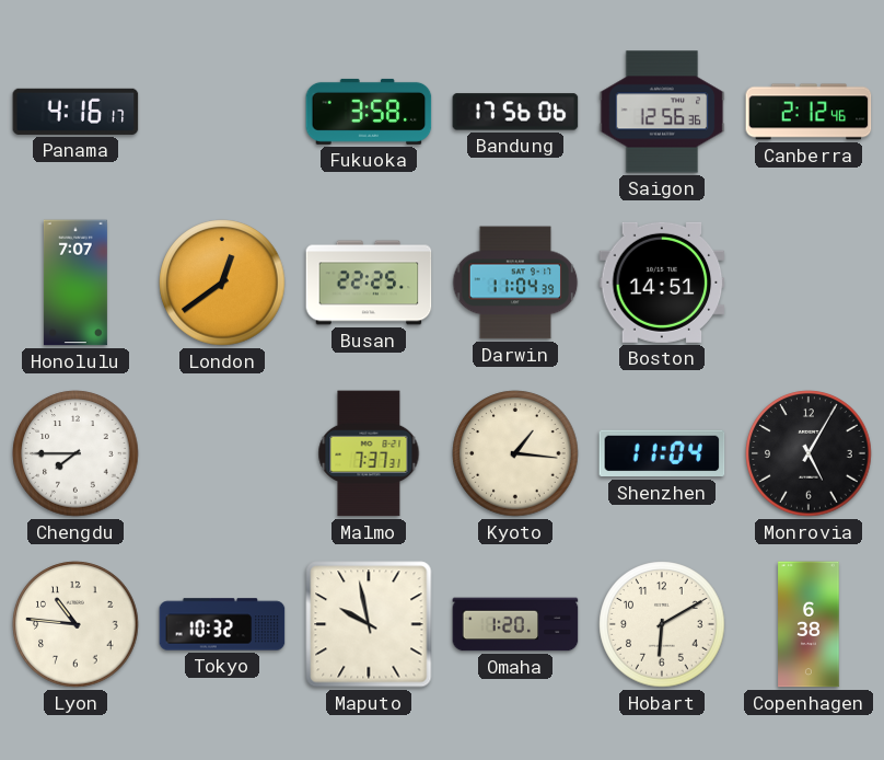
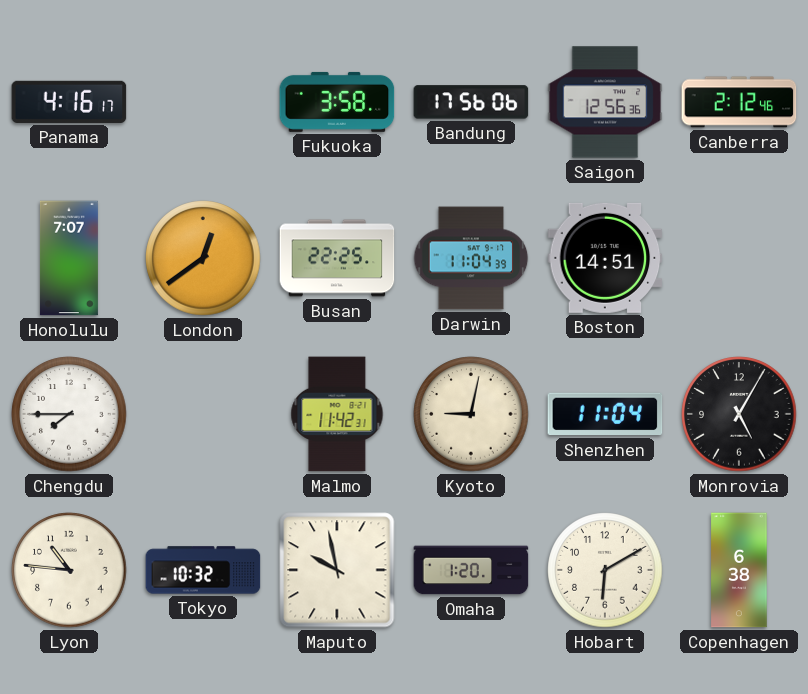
Malmo: 7:37 -> 11:42 (337, 414)
Kyoto: 1:16 -> 9:02 (471, 414)
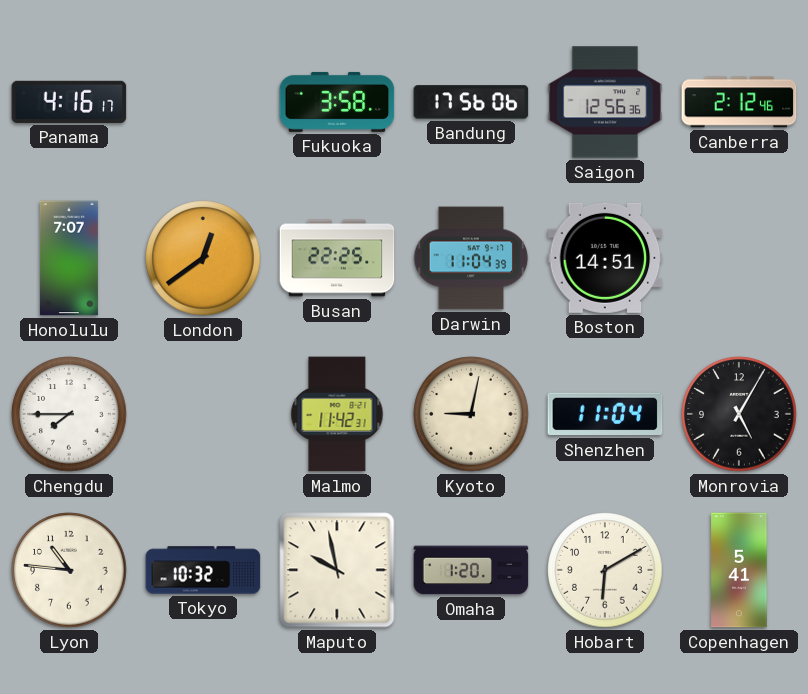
Copenhagen: 6:38 -> 5:41 (739, 570)
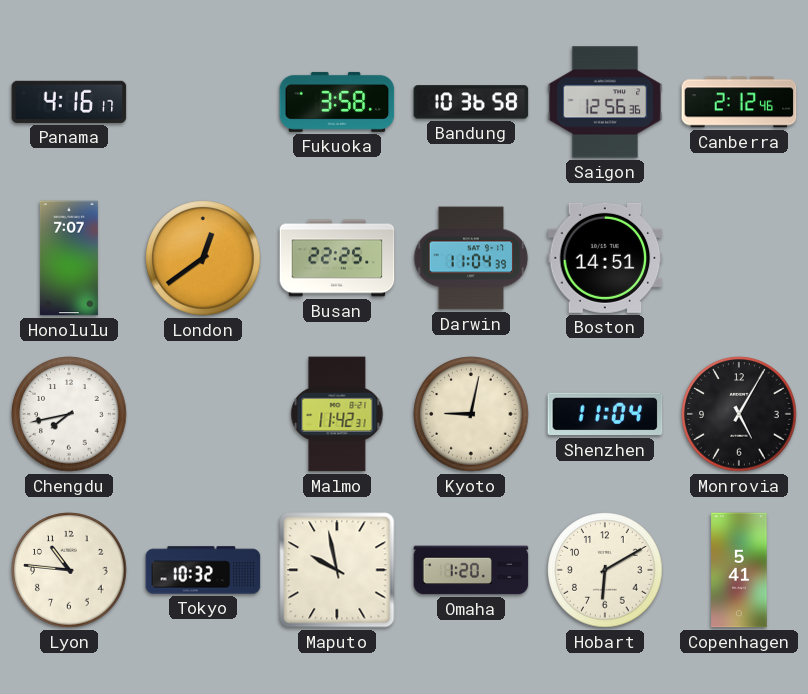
Bandung: 17:56 -> 10:36 (471, 102)
Chengdu: 7:45 -> 7:43 (69, 414)
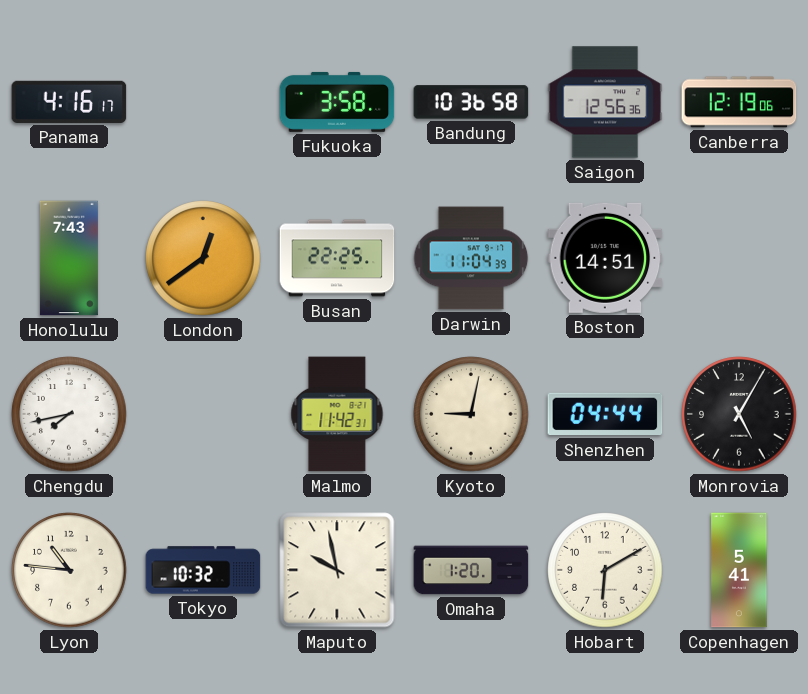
Canberra: 2:12 -> 12:19 (739, 102)
Honolulu: 7:07 -> 7:43 (69, 258)
Shenzhen: 11:04 -> 04:44 (605, 414)
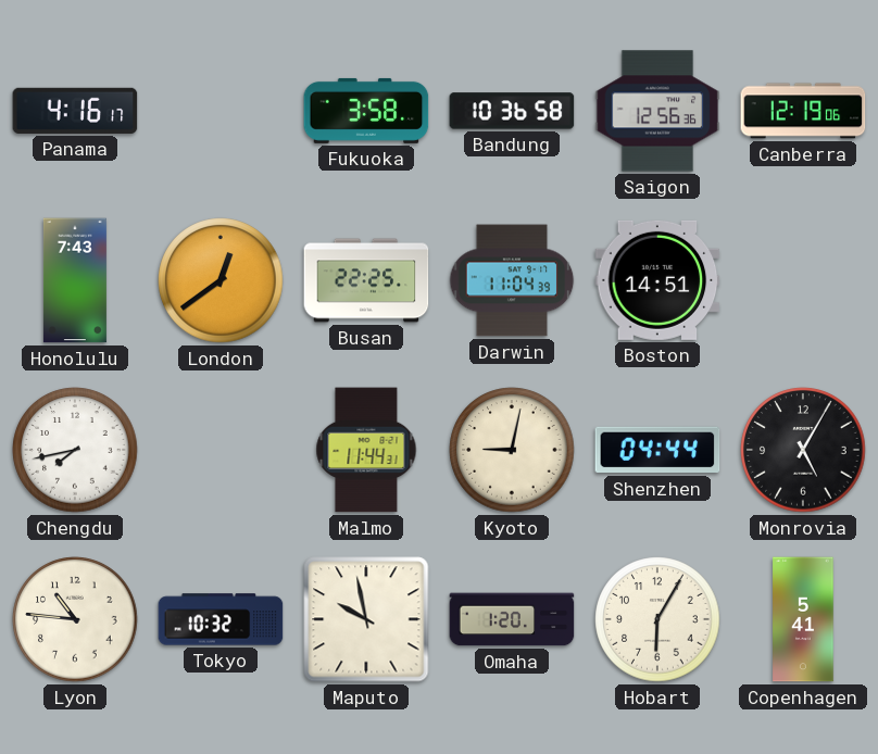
Malmo: 11:42 -> 11:44 (366, 450)
Hobart: 6:10 -> 6:05 (657, 619)
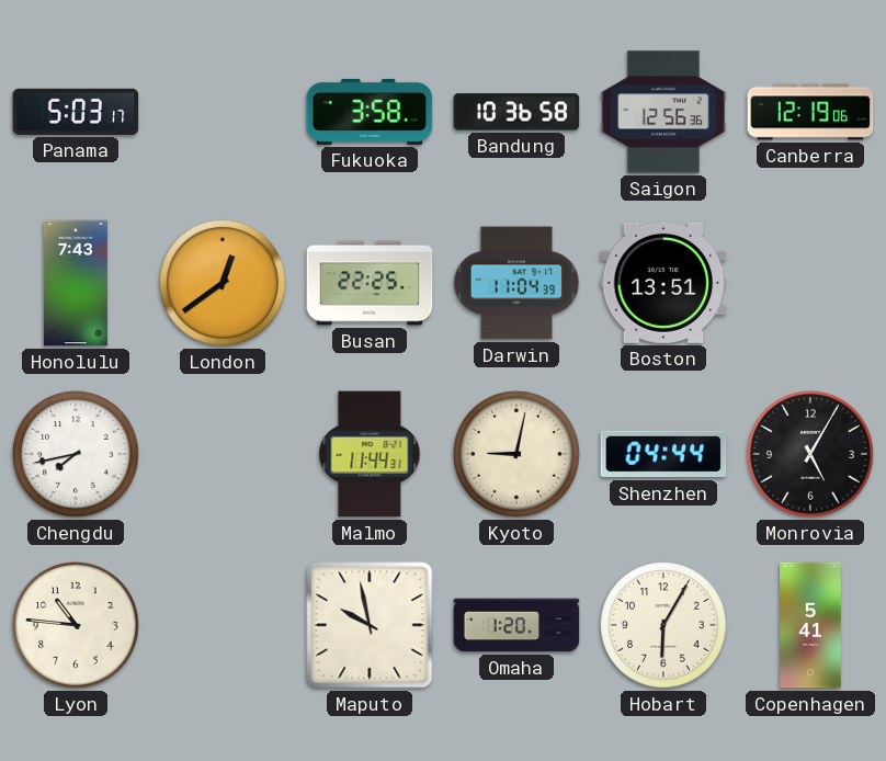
Panama: 4:16 -> 5:03 (76, 112)
Boston: 14:51 -> 13:51 (663, 283)
Tokyo: 10:32 -> none (221, 619)
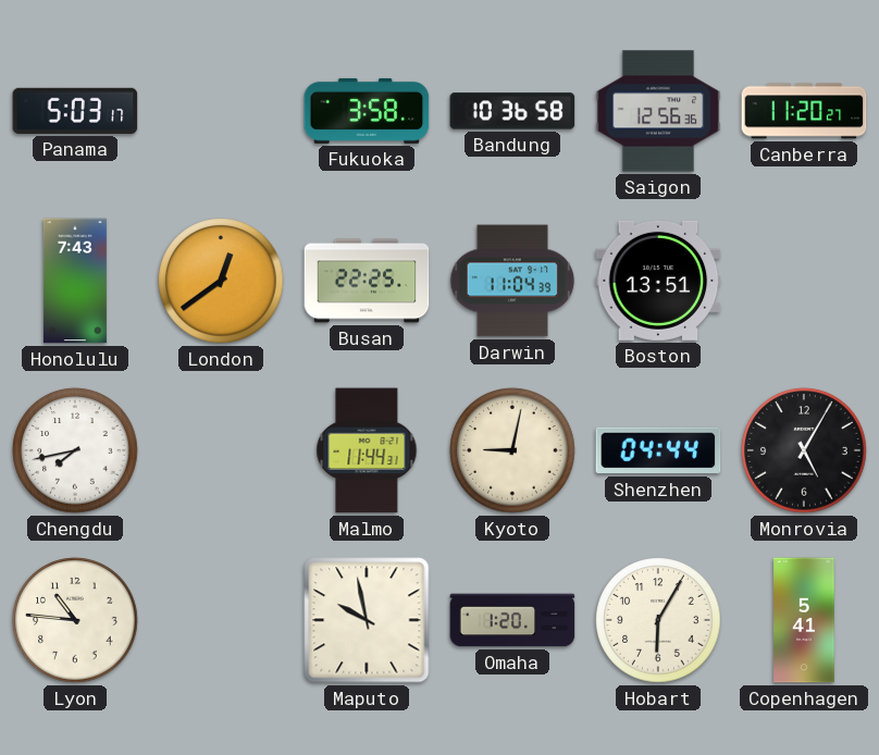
Canberra: 12:19 -> 11:20 (804, 111)
